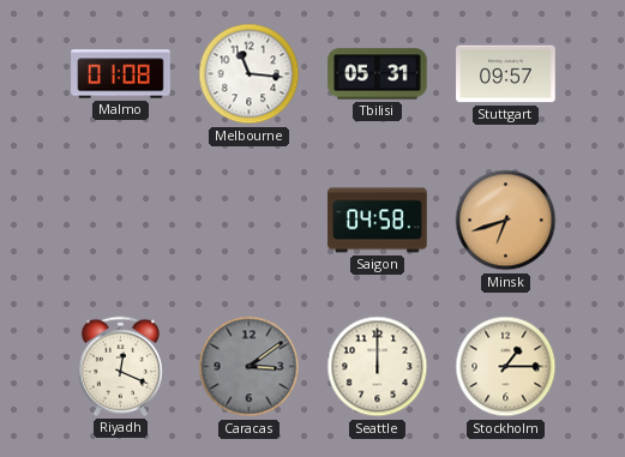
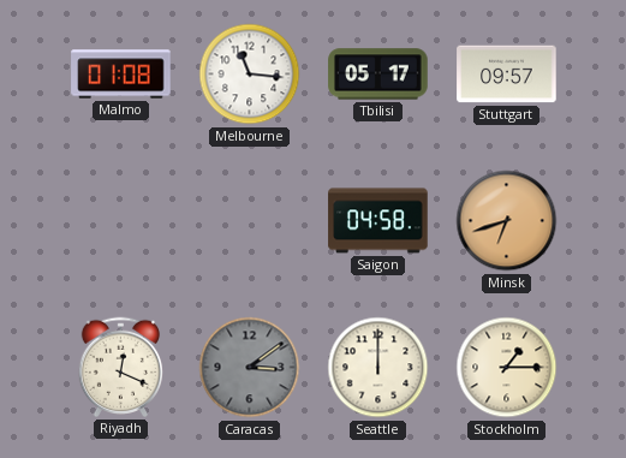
Tbilisi: 05:31 -> 05:17 (378, 75)
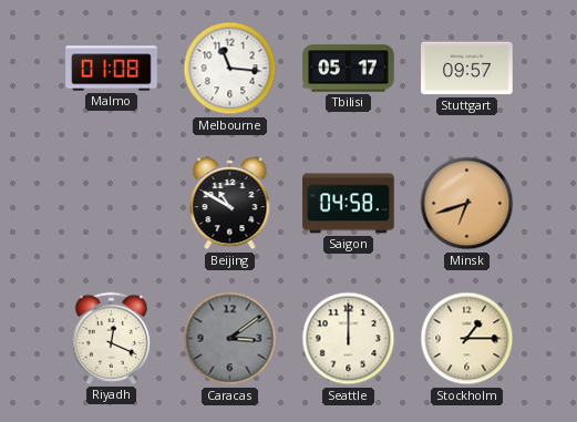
Beijing: none -> 10:50 (230, 204)
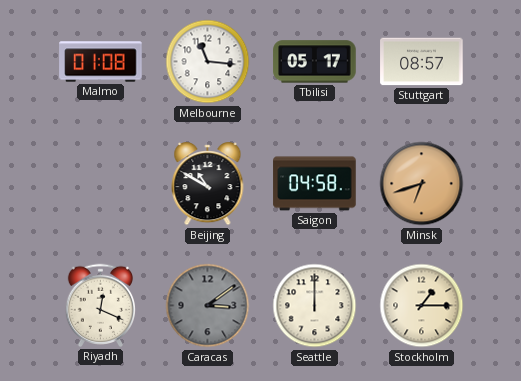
Stuttgart: 09:57 -> 08:57 (422, 62)
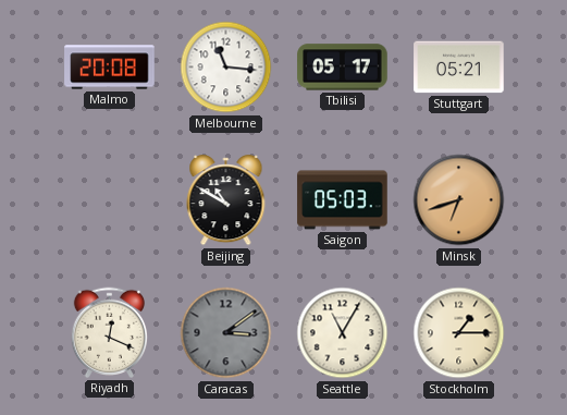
Malmo: 01:08 -> 20:08 (110, 68)
Stuttgart: 08:57 -> 05:21 (459, 68)
Saigon: 04:58 -> 05:03 (343, 200)
Seattle: 12:00 -> 11:05 (343, 333)
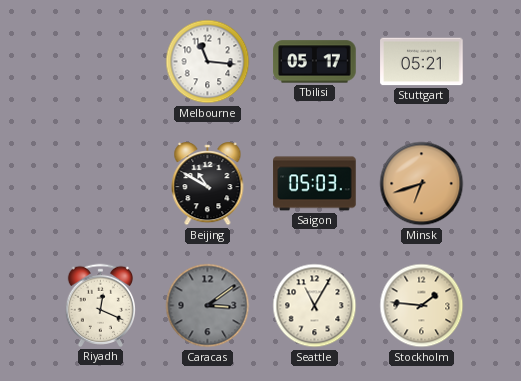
Malmo: 20:08 -> none (110, 68)
Stockholm: 1:15 -> 1:46 (422, 306)
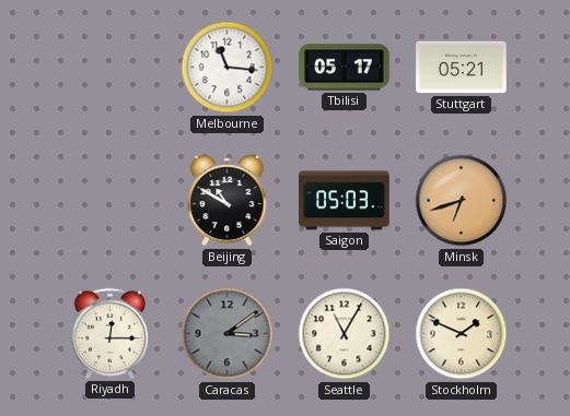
Riyadh: 12:19 -> 12:15 (109, 333)
Stockholm: 1:46 -> 1:49 (462, 334)
